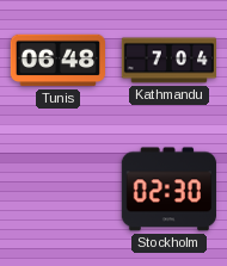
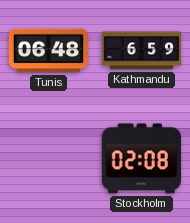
Kathmandu: 7:04 -> 6:59 (141, 51)
Stockholm: 02:30 -> 02:08 (141, 159)
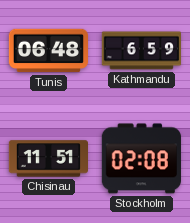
Chisinau: none -> 11:51 (48, 159)
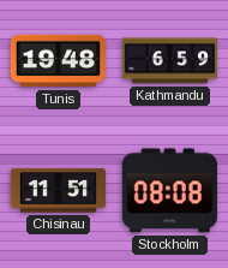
Tunis: 06:48 -> 19:48 (58, 61)
Stockholm: 02:08 -> 08:08 (169, 191)
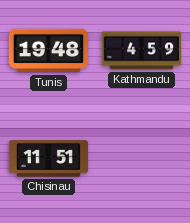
Kathmandu: 6:59 -> 4:59 (141, 51)
Stockholm: 08:08 -> none (169, 191)
